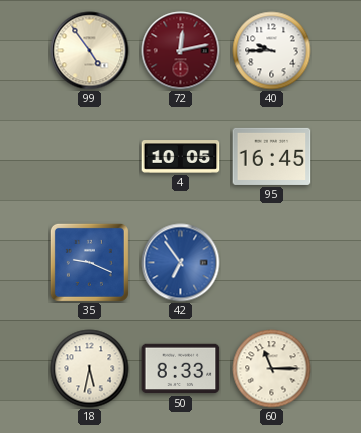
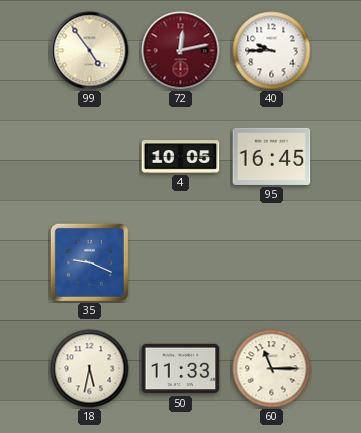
42: 6:54 -> none (181, 263)
50: 8:33 -> 11:33 (181, 369)
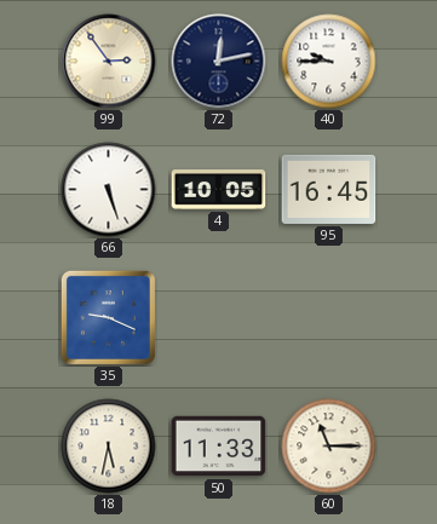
99: 4:54 -> 2:54 (109, 62)
72 dial: burgundy -> navy (219, 62)
66: none -> 5:27 (109, 190)
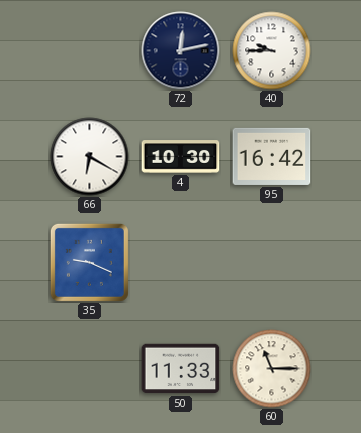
99: 2:54 -> none (109, 62)
66: 5:27 -> 6:20 (90, 157)
4: 10:05 -> 10:30 (181, 157)
95: 16:45 -> 16:42 (272, 156)
18: 5:32 -> none (109, 447)
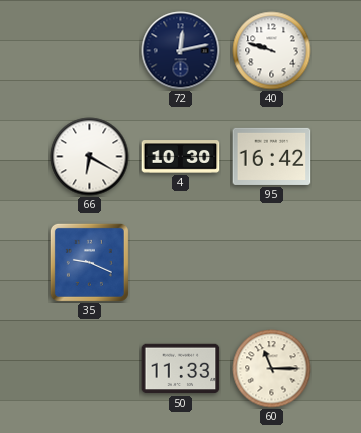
40: 9:45 -> 9:48 (272, 51)
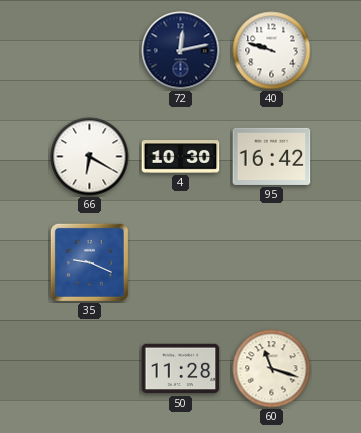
50: 11:33 -> 11:28 (181, 369)
60: 11:15 -> 11:18 (272, 369)
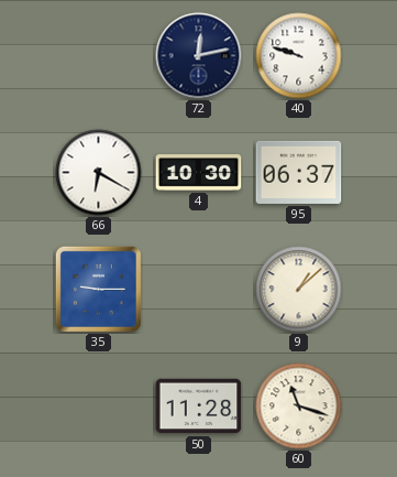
95: 16:42 -> 06:37 (299, 172)
35: 9:19 -> 9:15 (98, 289)
9: none -> 1:08 (299, 290)
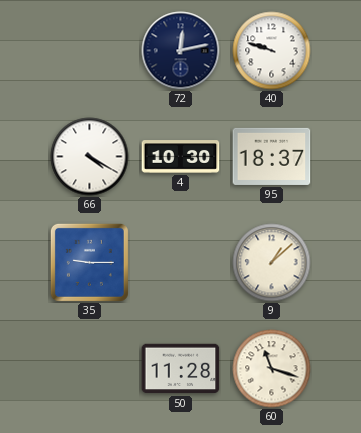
66: 6:20 -> 4:20 (90, 157)
95: 06:37 -> 18:37 (272, 156)
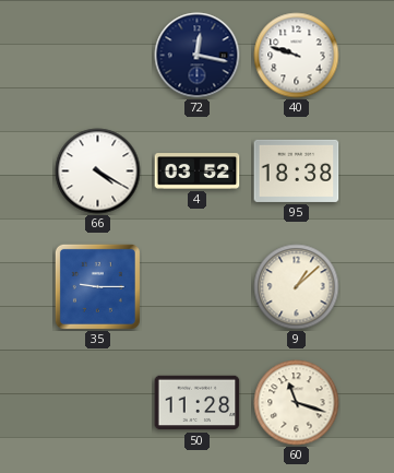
72: 12:13 -> 12:17 (198, 56)
4: 10:30 -> 03:52 (198, 172)
95: 18:37 -> 18:38 (297, 170)
